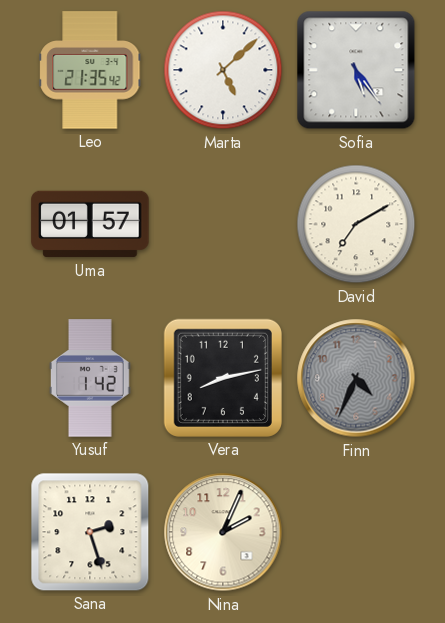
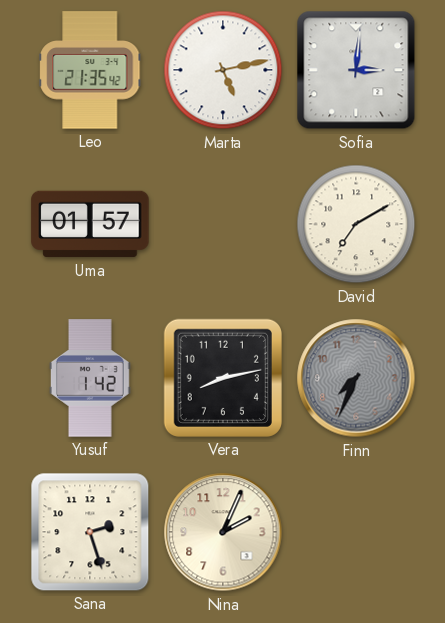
Marta: 5:08 -> 5:13 (223, 70)
Sofia: 5:24 -> 3:01 (356, 70)
Finn: 4:34 -> 7:34 (356, 378)
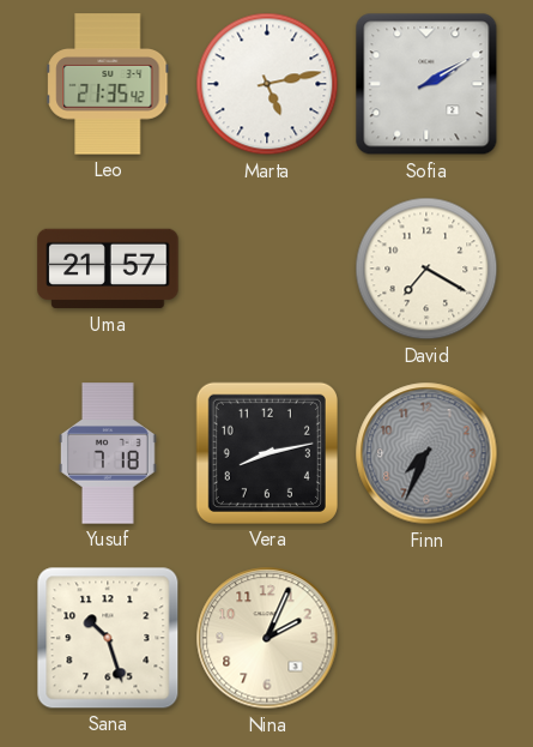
Sofia: 3:01 -> 2:10 (426, 84)
Uma: 01:57 -> 21:57 (108, 269)
David: 7:10 -> 7:20 (426, 269)
Yusuf: 1:42 -> 7:18 (109, 453)
Sana: 2:27 -> 10:27 (108, 638)
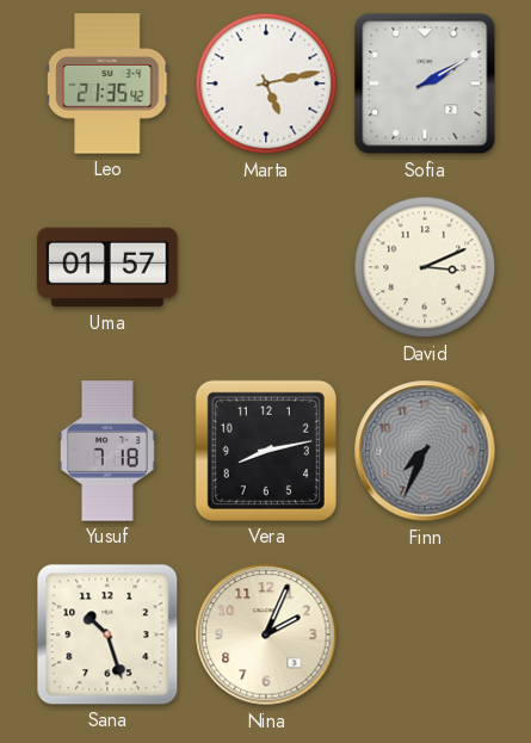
Uma: 21:57 -> 01:57 (107, 267)
David: 7:20 -> 3:11 (425, 267)
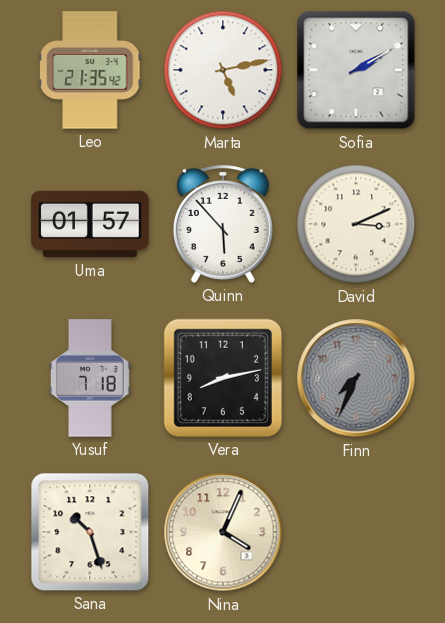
Quinn: none -> 5:53 (223, 224)
Nina: 2:04 -> 4:04 (223, 532)
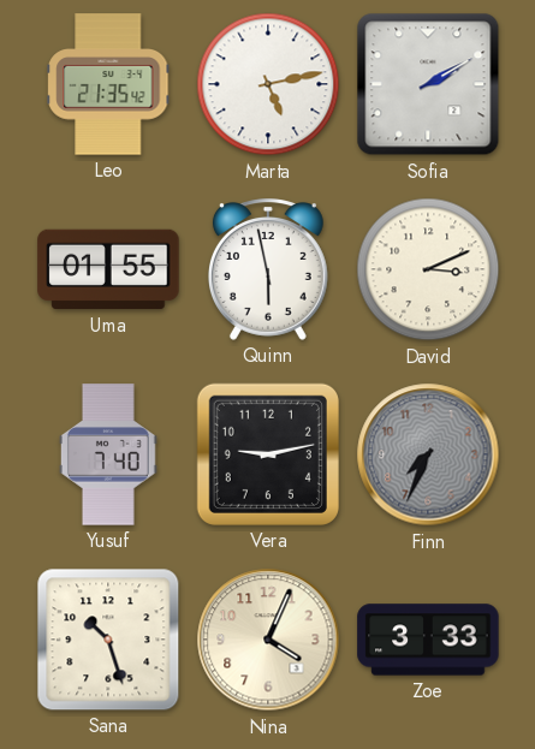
Uma: 01:57 -> 01:55 (108, 269)
Quinn: 5:53 -> 5:58 (268, 269)
Yusuf: 7:18 -> 7:40 (109, 454)
Vera: 8:13 -> 9:13 (268, 454)
Zoe: none -> 3:33 (428, 640)
